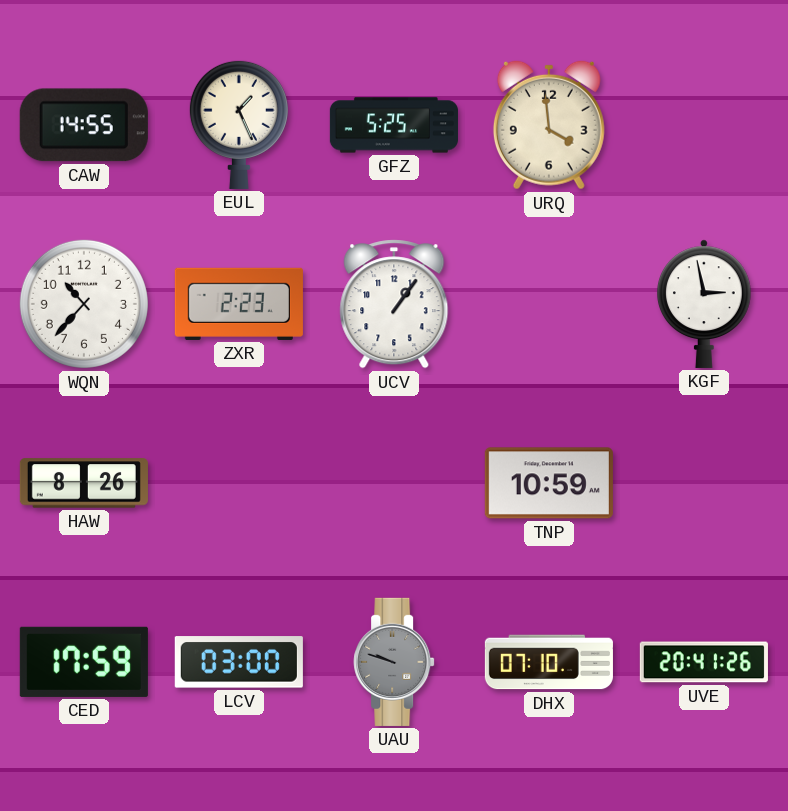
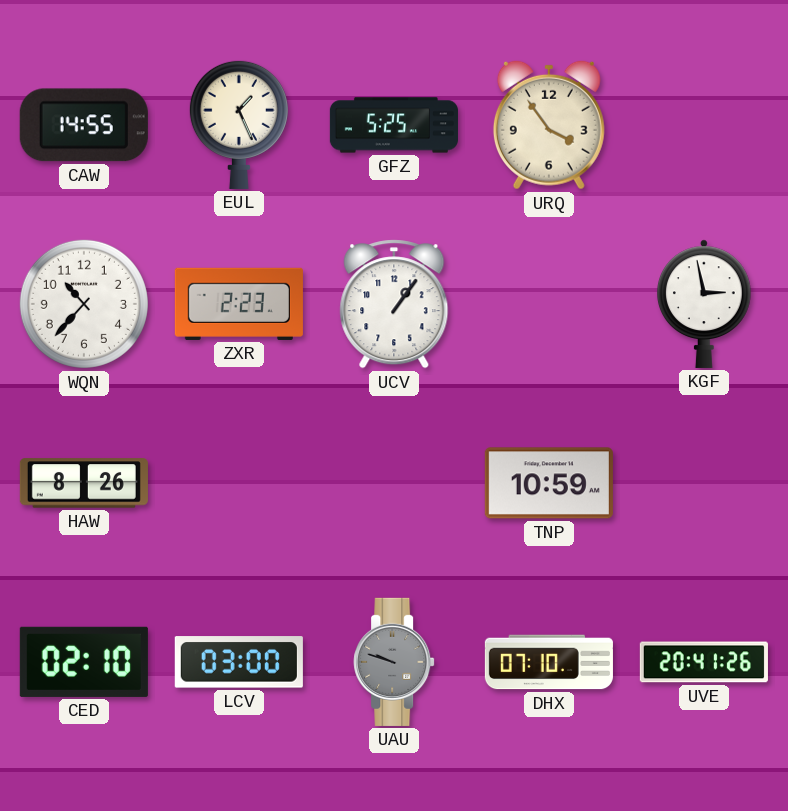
URQ: 3:59 -> 3:54 (549, 125)
CED: 17:59 -> 02:10 (84, 662)
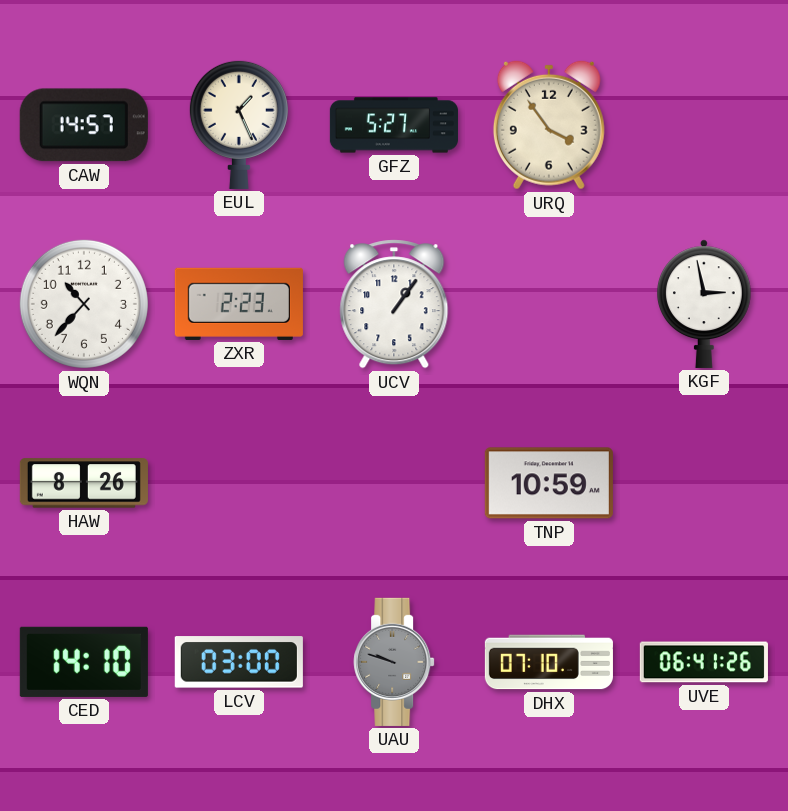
CAW: 14:55 -> 14:57 (84, 125)
GFZ: 5:25 -> 5:27 (394, 125)
CED: 02:10 -> 14:10 (84, 662)
UVE: 20:41 -> 06:41 (704, 662)
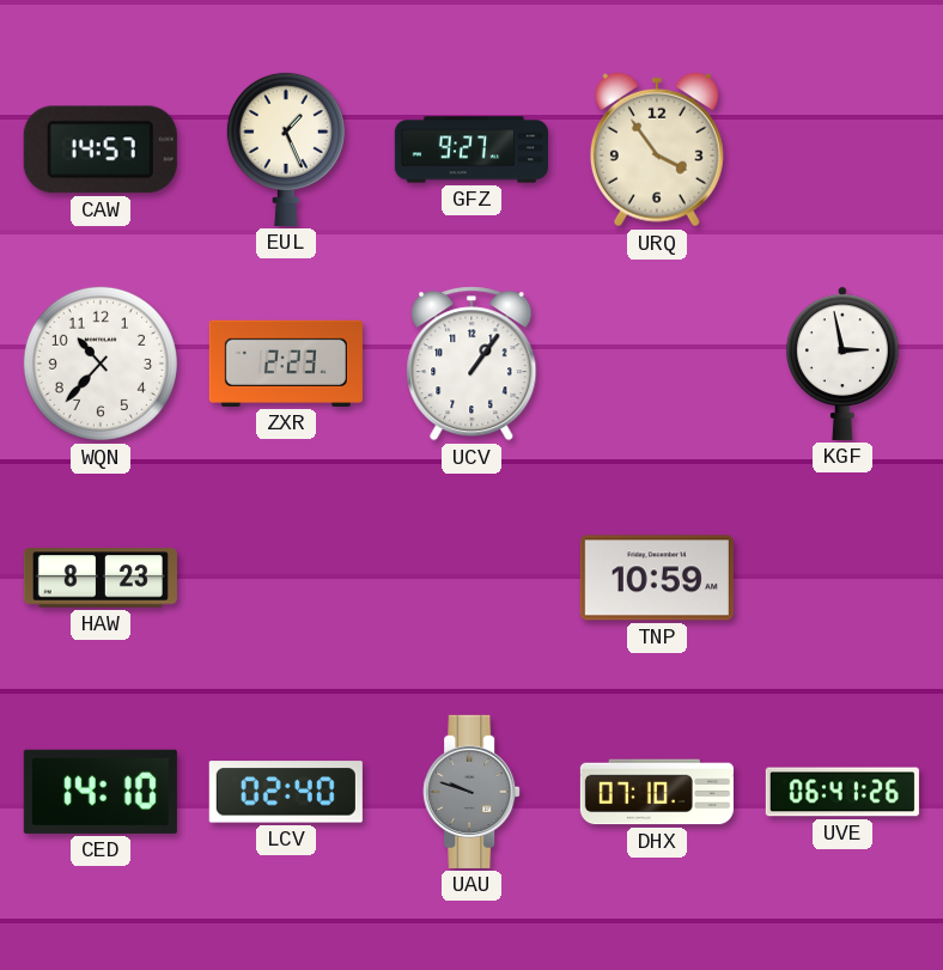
GFZ: 5:27 -> 9:27 (471, 150)
HAW: 8:26 -> 8:23 (101, 578)
LCV: 03:00 -> 02:40 (286, 792)
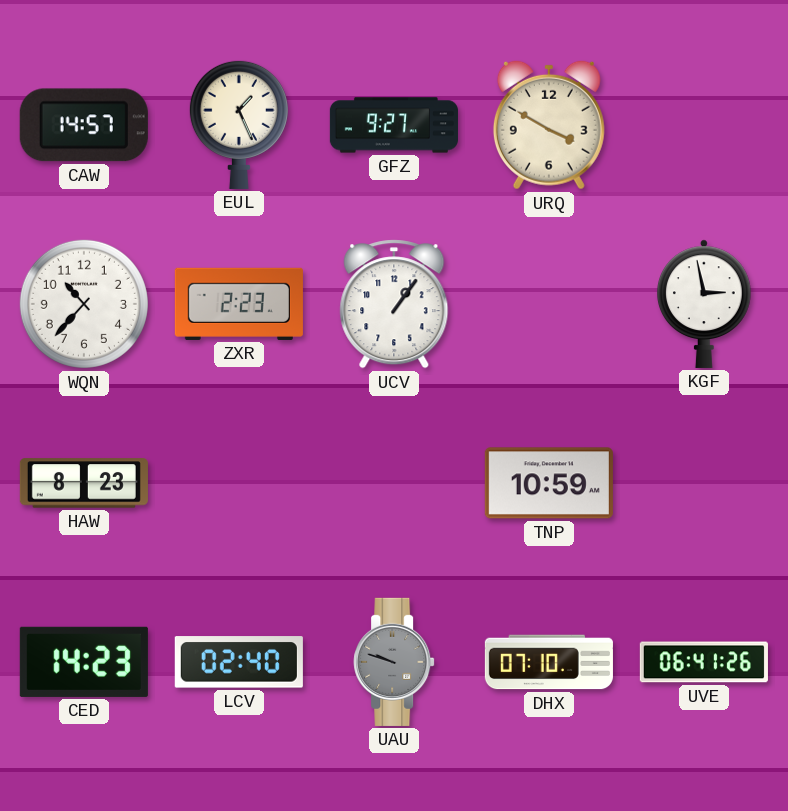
URQ: 3:54 -> 3:50 (549, 125)
CED: 14:10 -> 14:23 (84, 662)
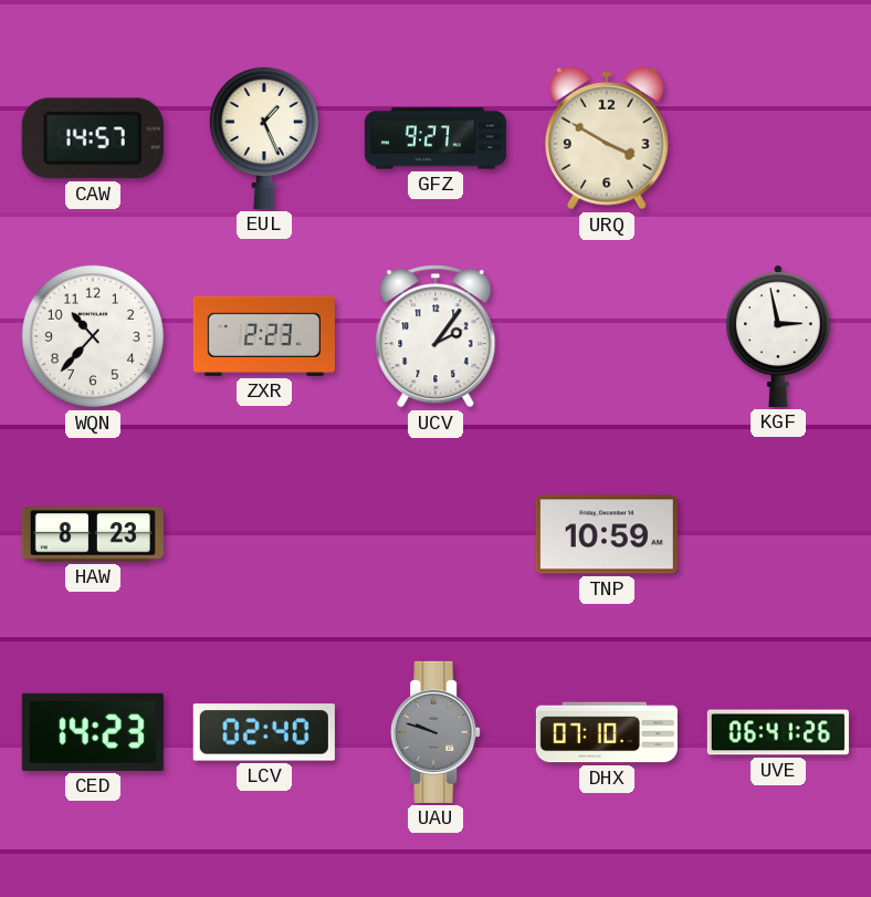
UCV: 1:06 -> 2:06 (435, 336)
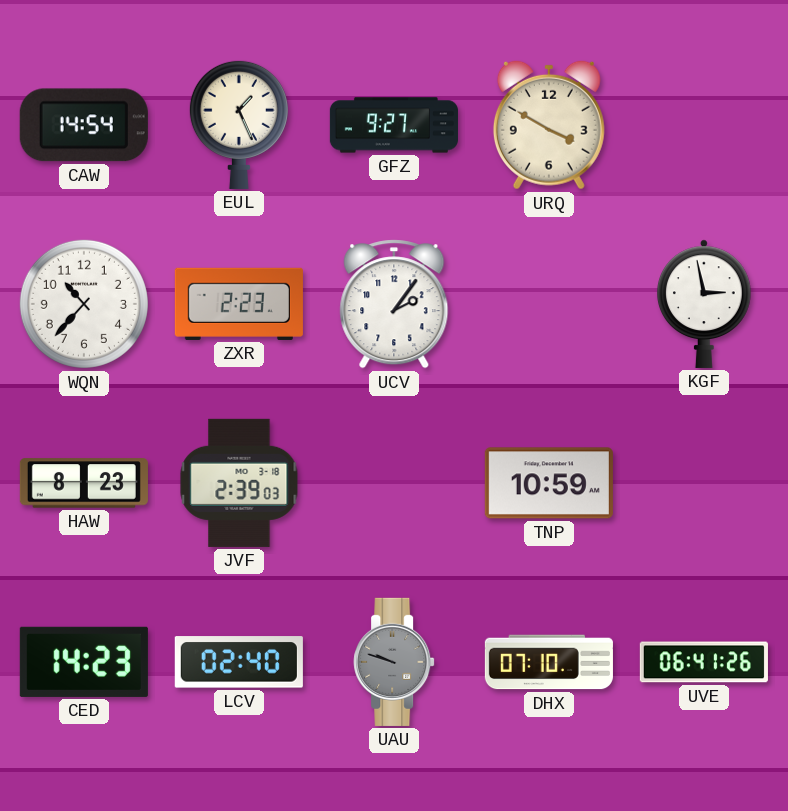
CAW: 14:57 -> 14:54 (84, 125)
JVF: none -> 2:39 (239, 483)
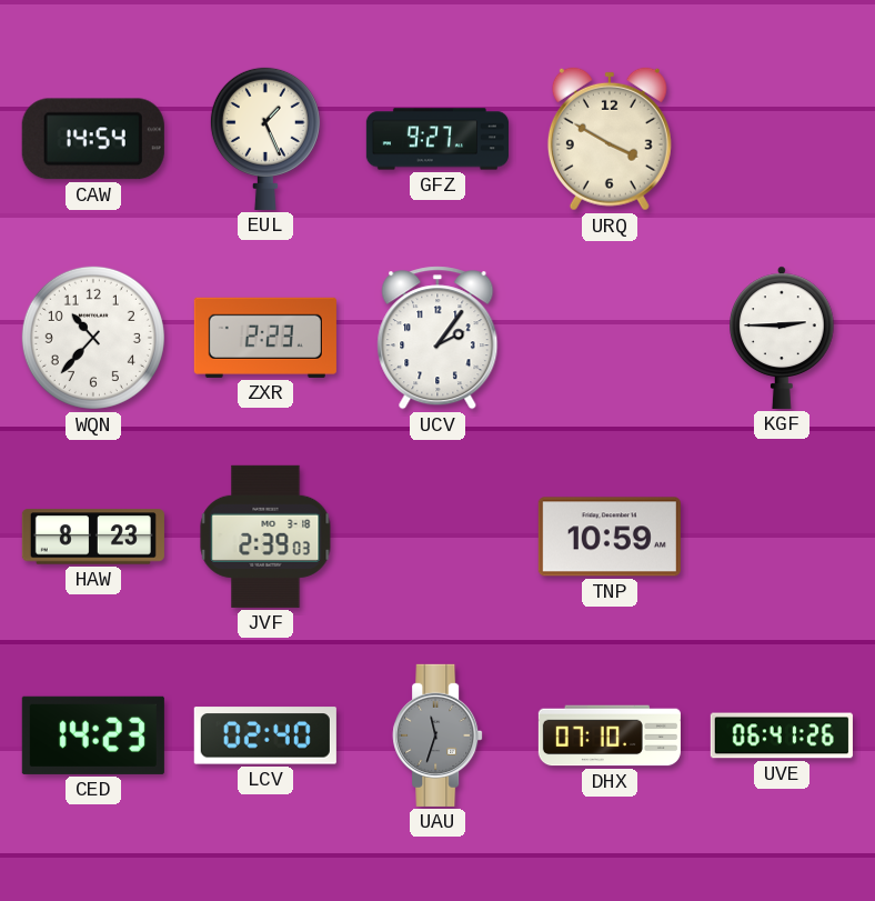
KGF: 2:58 -> 2:45 (783, 338)
UAU: 9:48 -> 11:33 (438, 735)
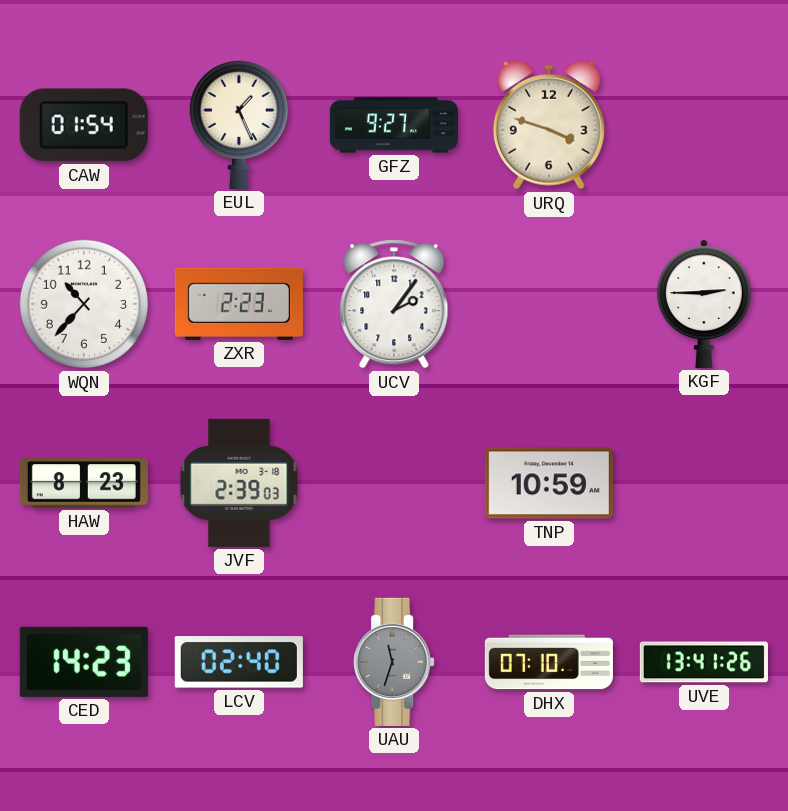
CAW: 14:54 -> 01:54 (84, 125)
URQ: 3:50 -> 3:48 (549, 125)
UVE: 06:41 -> 13:41 (704, 662)
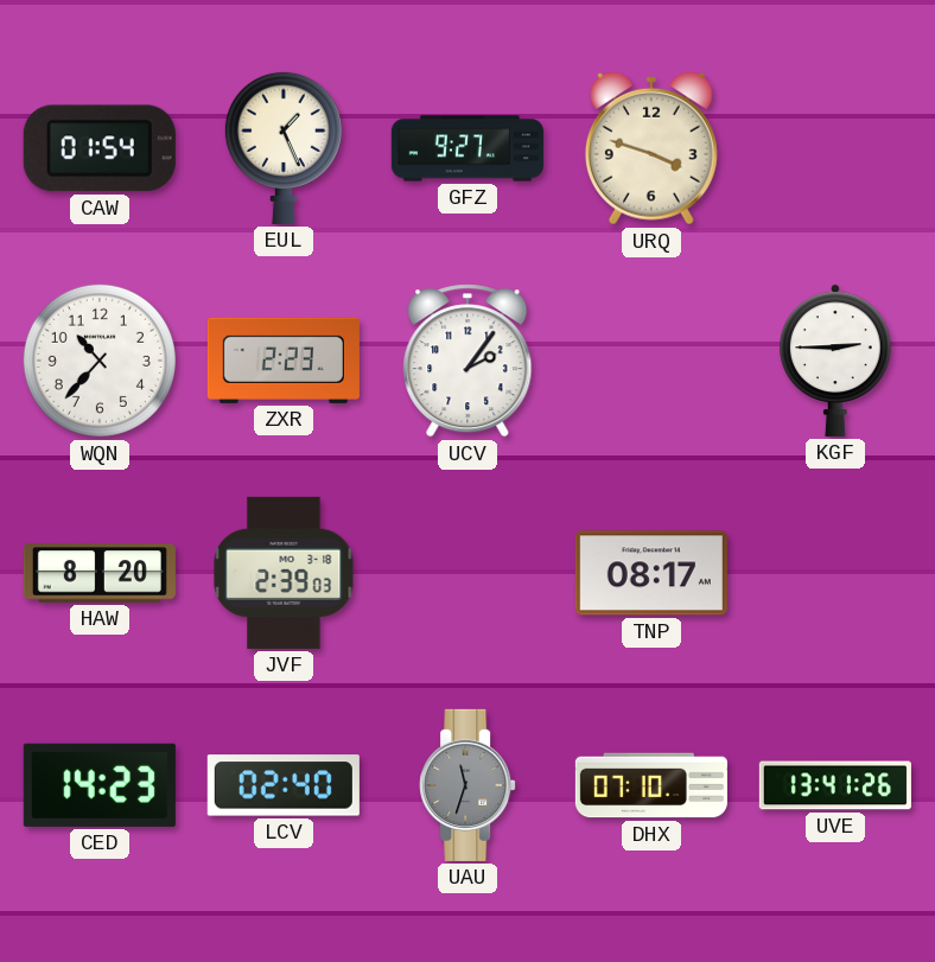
HAW: 8:23 -> 8:20 (100, 573)
TNP: 10:59 -> 08:17 (651, 573)
